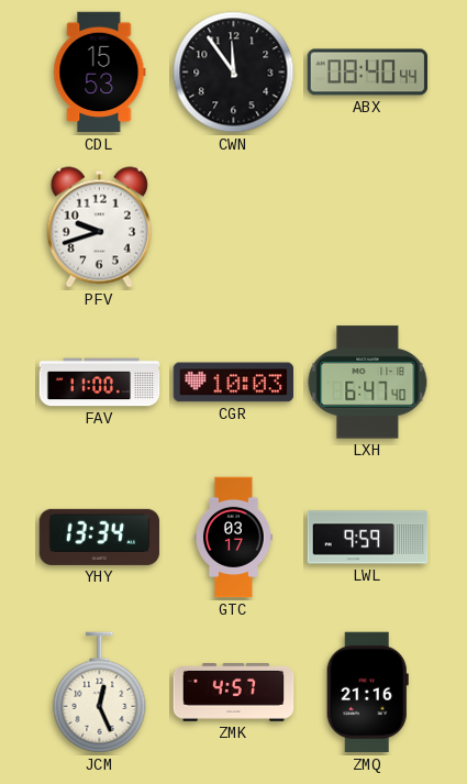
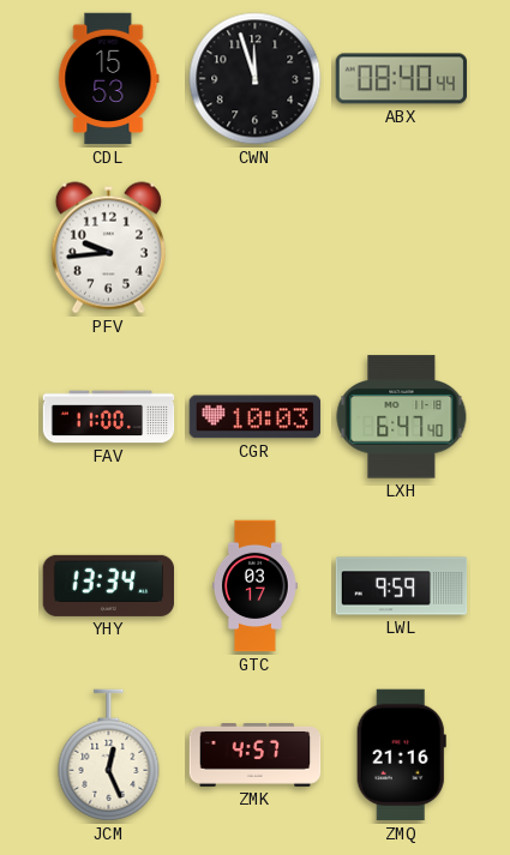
CWN: 11:54 -> 11:57 (256, 79)
PFV: 9:42 -> 9:44 (108, 248)
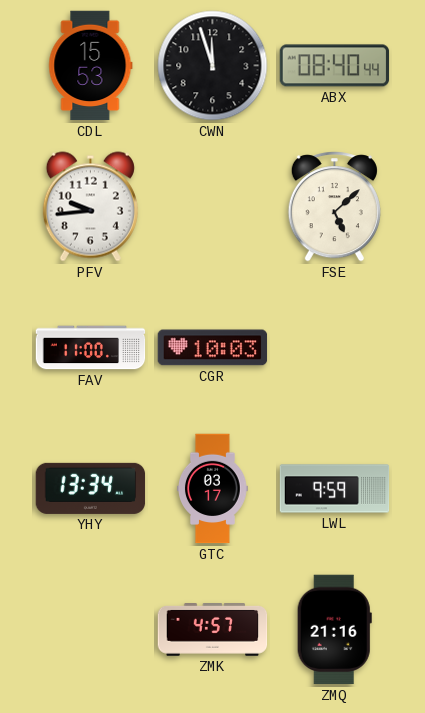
FSE: none -> 5:08 (334, 207)
LXH: 6:47 -> none (402, 417)
JCM: 12:26 -> none (109, 755)
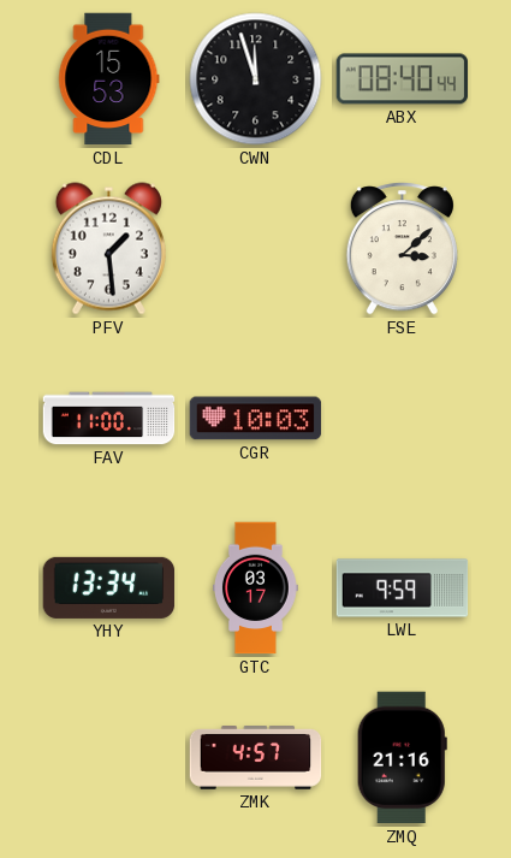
PFV: 9:44 -> 1:29 (108, 249)
FSE: 5:08 -> 3:08 (402, 249)
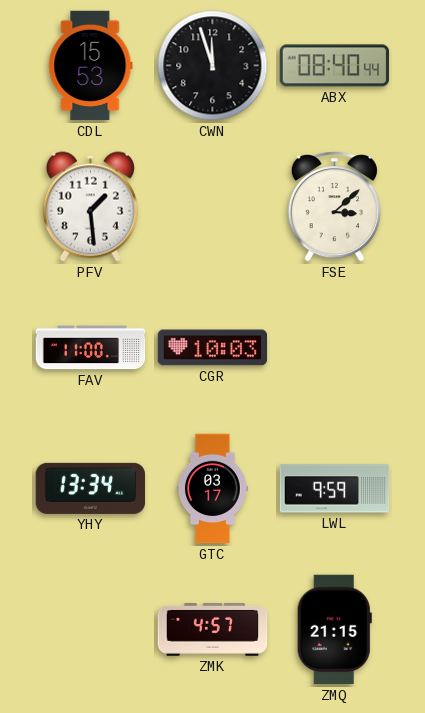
ZMQ: 21:16 -> 21:15 (334, 630)
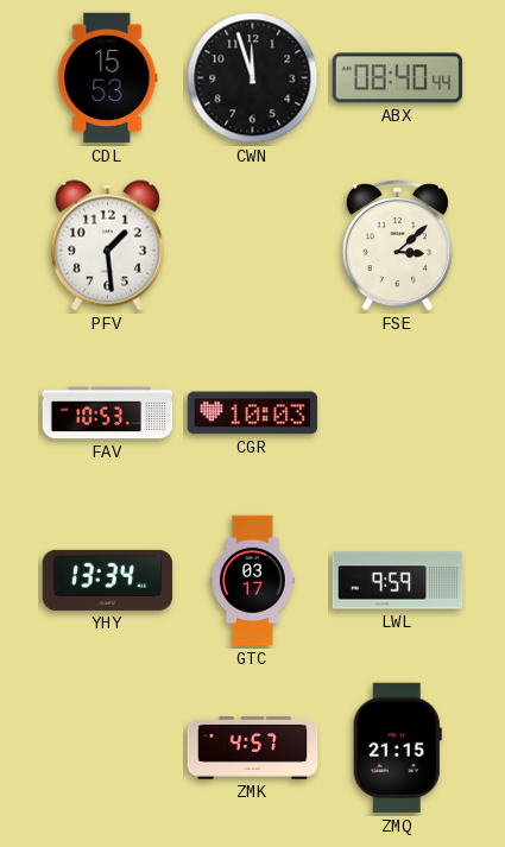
FAV: 11:00 -> 10:53 (108, 413)
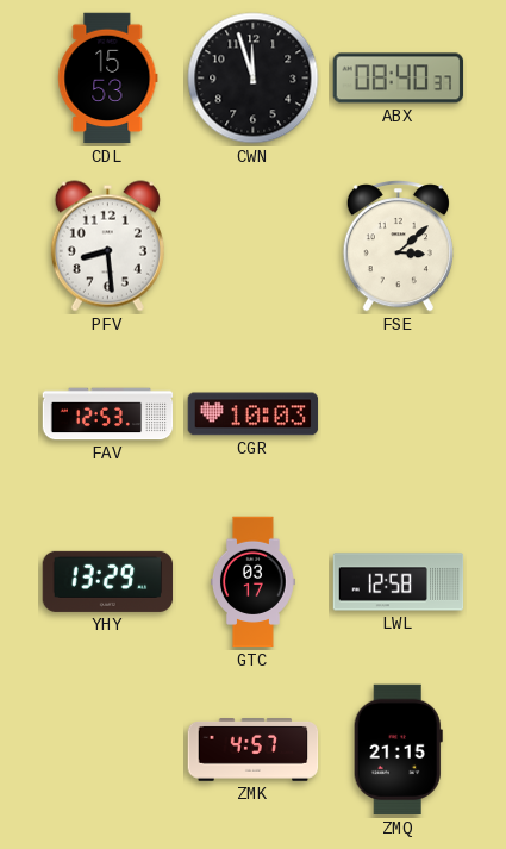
ABX: 08:40:44 -> 08:40:37 (399, 79)
PFV: 1:29 -> 8:29 (107, 246)
FAV: 10:53 -> 12:53 (108, 414)
YHY: 13:34 -> 13:29 (108, 581)
LWL: 9:59 -> 12:58 (399, 582)
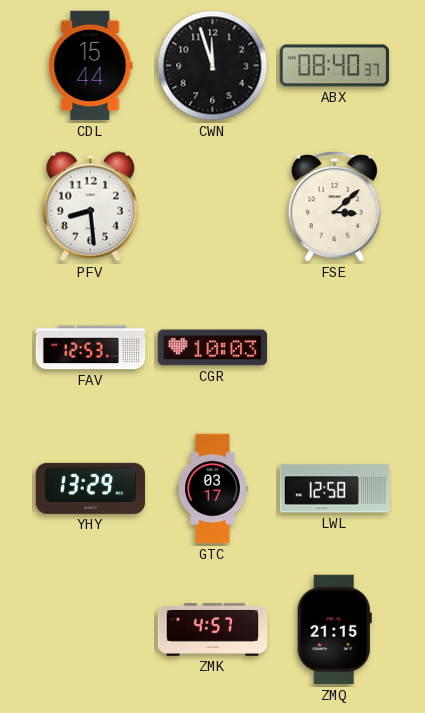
CDL: 15:53 -> 15:44 (91, 66)
